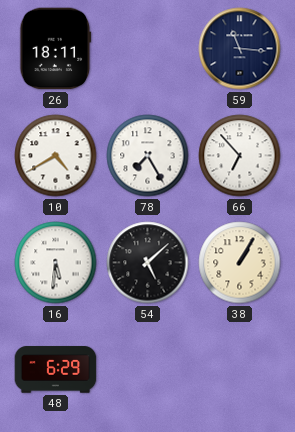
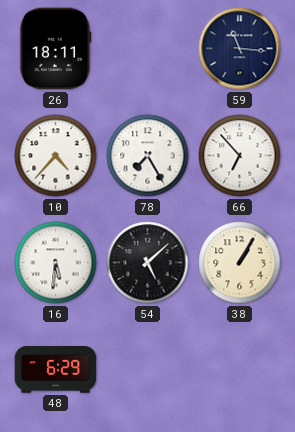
10: 4:40 -> 4:37 (56, 156)
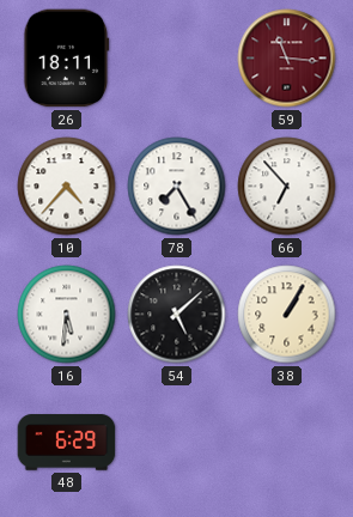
59 dial: navy -> burgundy (287, 59)
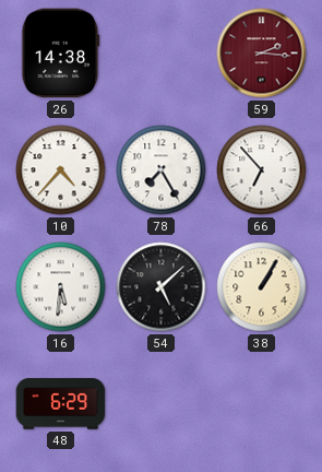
26: 18:11 -> 14:38 (61, 54)
59: 11:16 -> 2:16 (262, 54)
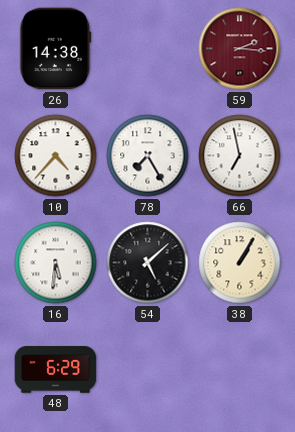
66: 6:53 -> 6:58 (240, 156)
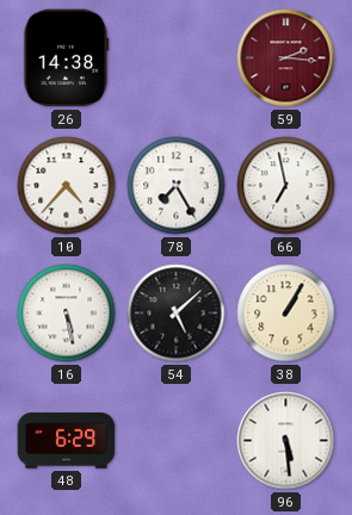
16: 5:31 -> 5:28 (67, 314)
96: none -> 5:29 (286, 441)
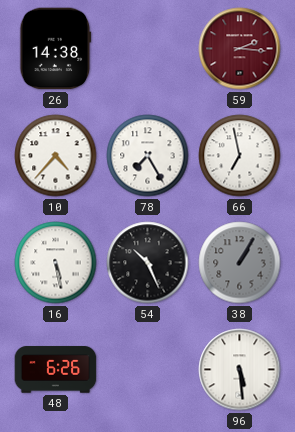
54: 5:08 -> 10:26 (148, 263)
38 dial: cream -> grey (240, 263)
48: 6:29 -> 6:26 (56, 370)
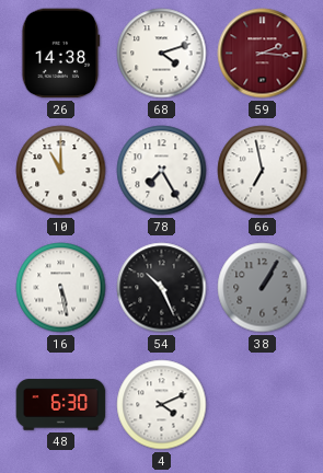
68: none -> 4:12 (162, 54)
10: 4:37 -> 11:00 (61, 171)
48: 6:26 -> 6:30 (61, 405)
4: none -> 4:11 (162, 405)
96: 5:29 -> none (240, 370)
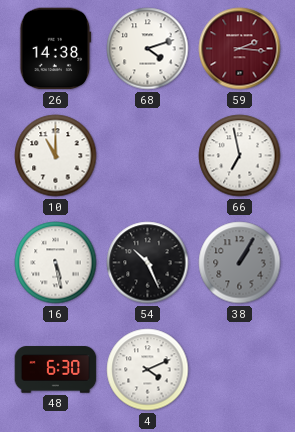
78: 7:25 -> none (162, 171)
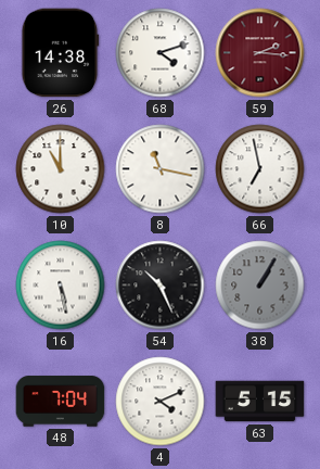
8: none -> 11:17 (161, 169)
48: 6:30 -> 7:04 (61, 402)
63: none -> 5:15 (260, 402)
